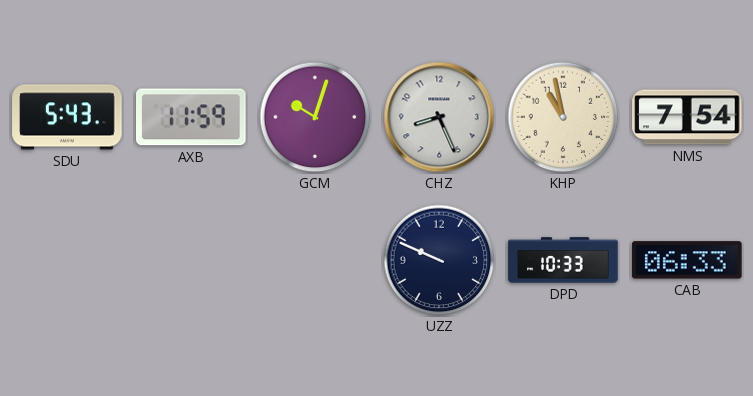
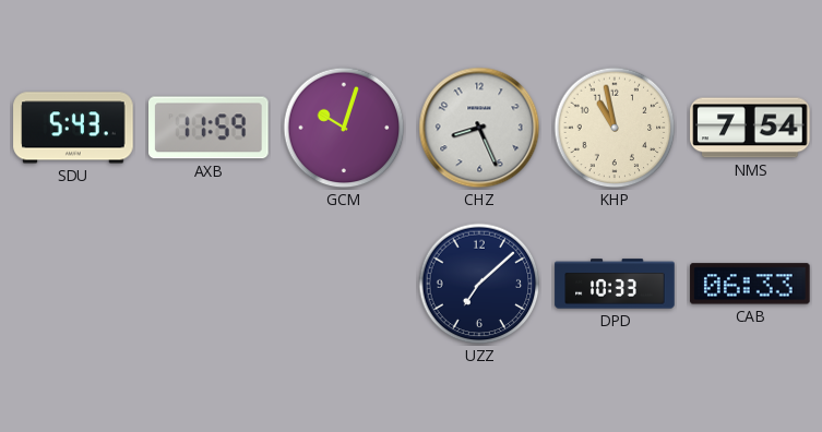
UZZ: 9:49 -> 7:08 (479, 284)
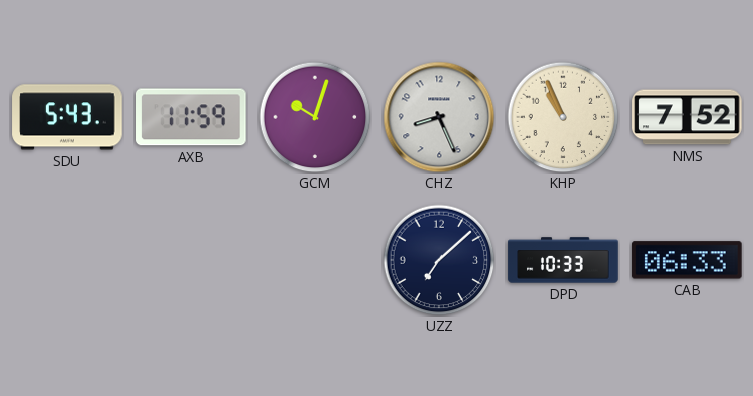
KHP: 10:58 -> 10:56 (563, 117)
NMS: 7:54 -> 7:52 (687, 117)
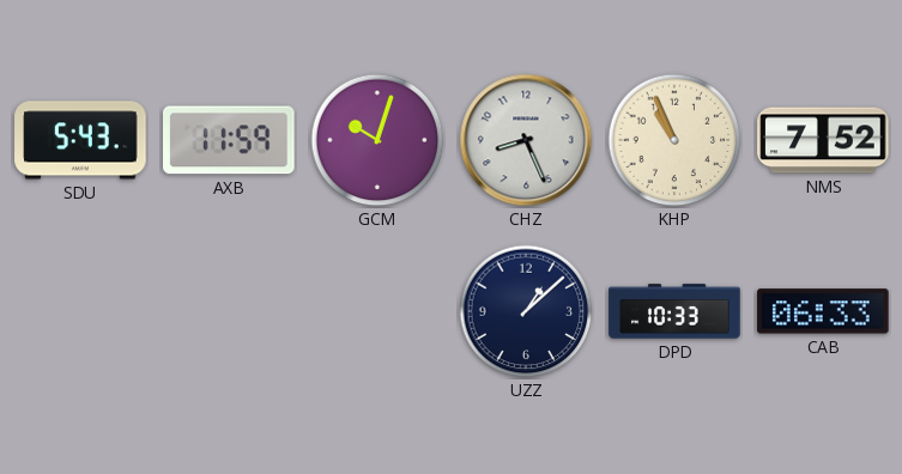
UZZ: 7:08 -> 1:08 (526, 311)
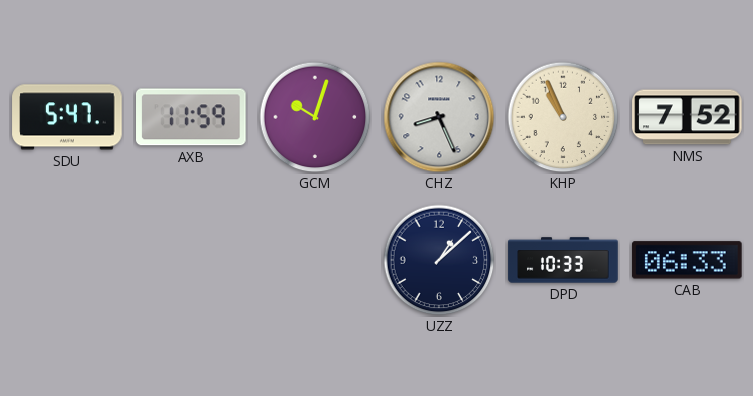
SDU: 5:43 -> 5:47 (67, 117)
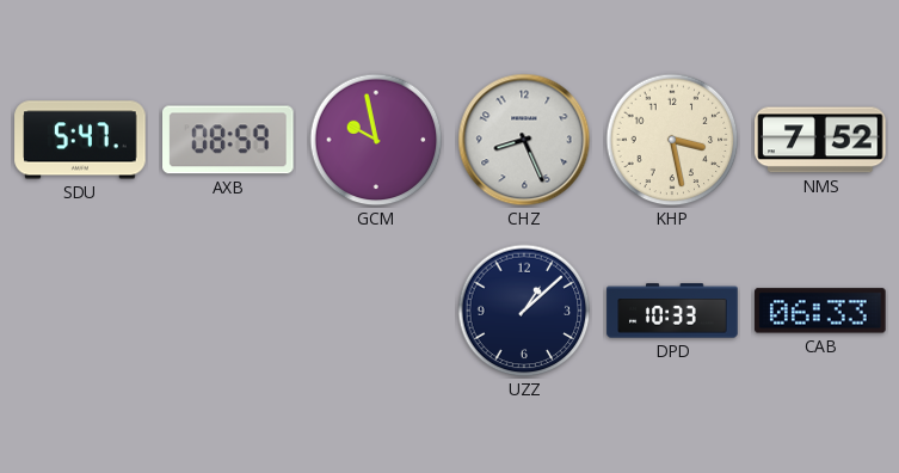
AXB: 11:59 -> 08:59 (229, 140)
GCM: 10:03 -> 9:58 (376, 140)
KHP: 10:56 -> 3:28 (672, 140)
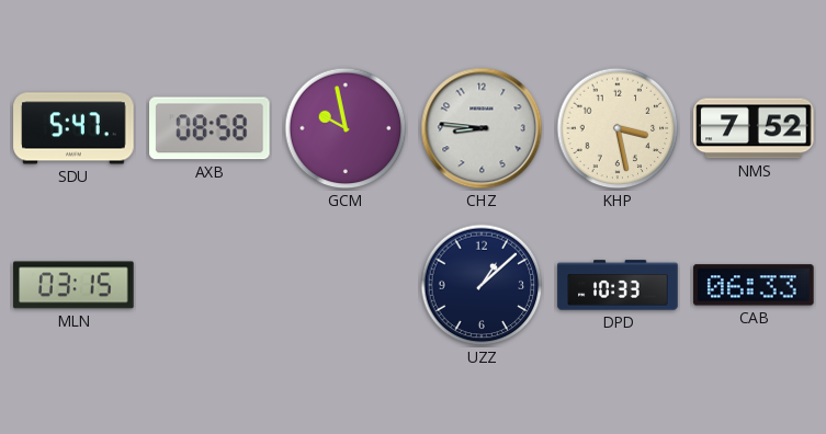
AXB: 08:59 -> 08:58 (211, 128)
CHZ: 8:26 -> 8:46 (482, 128)
MLN: none -> 03:15 (73, 285)
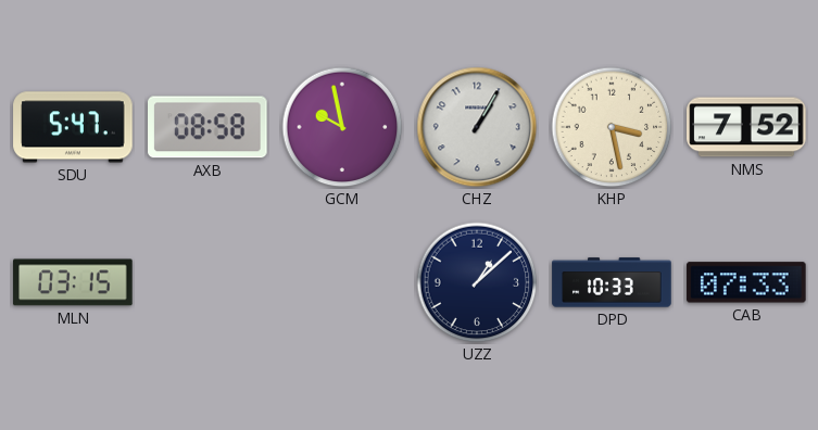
CHZ: 8:46 -> 1:05 (477, 127)
CAB: 06:33 -> 07:33 (746, 282)
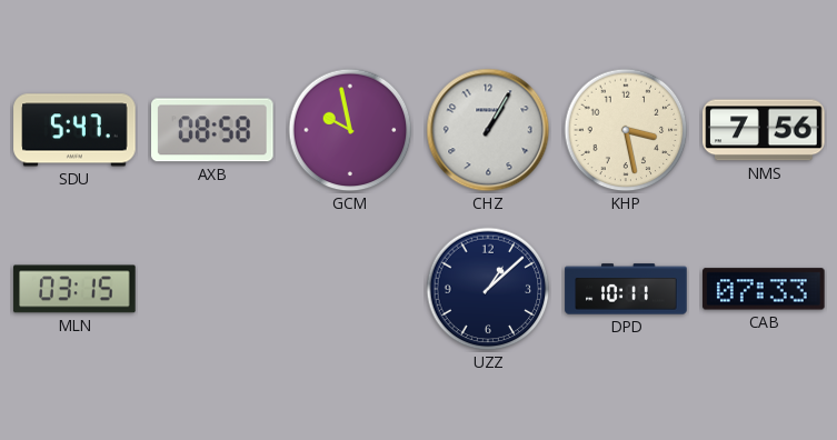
NMS: 7:52 -> 7:56 (764, 130)
DPD: 10:33 -> 10:11 (626, 289)
